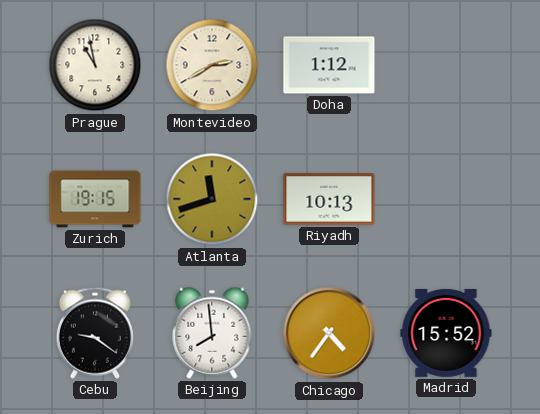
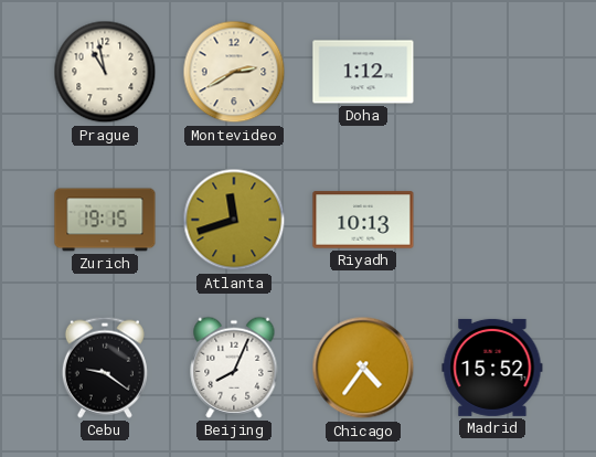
Beijing: 7:59 -> 8:04 (234, 368)
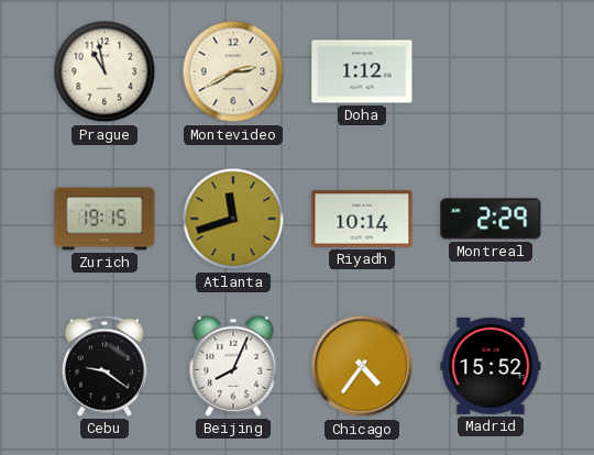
Riyadh: 10:13 -> 10:14 (362, 219)
Montreal: none -> 2:29 (491, 219)
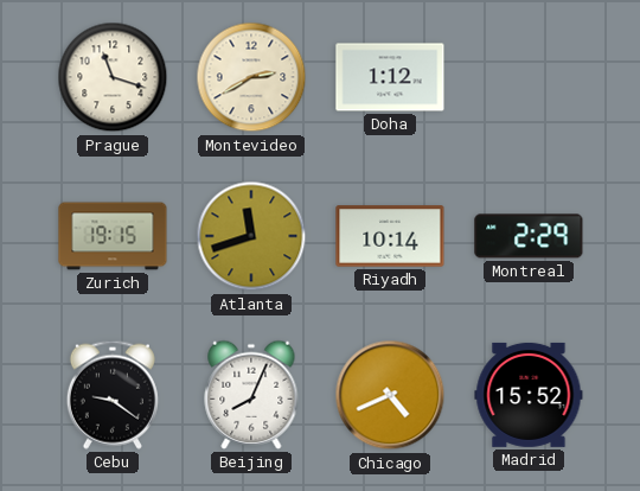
Prague: 10:58 -> 11:18 (113, 77)
Chicago: 4:36 -> 4:41 (390, 395)
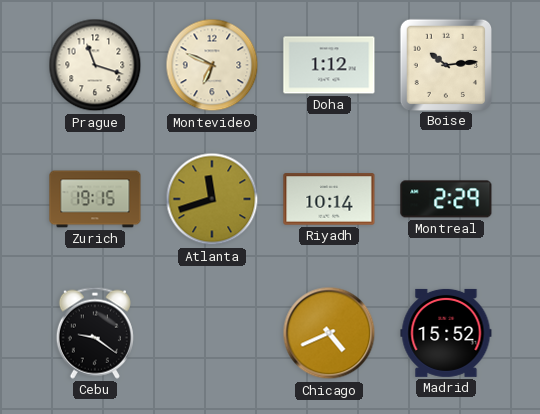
Montevideo: 2:40 -> 6:49 (212, 65)
Boise: none -> 10:14 (445, 64)
Beijing: 8:04 -> none (251, 395)
